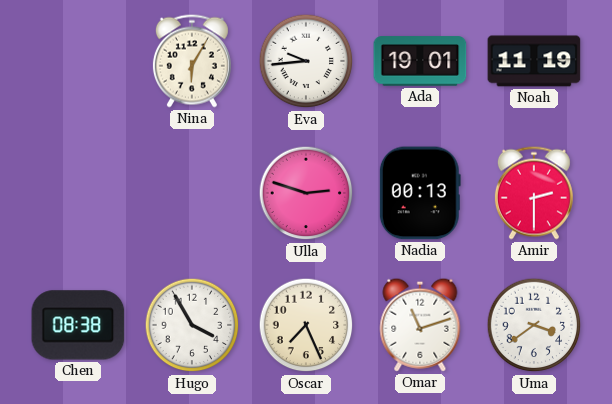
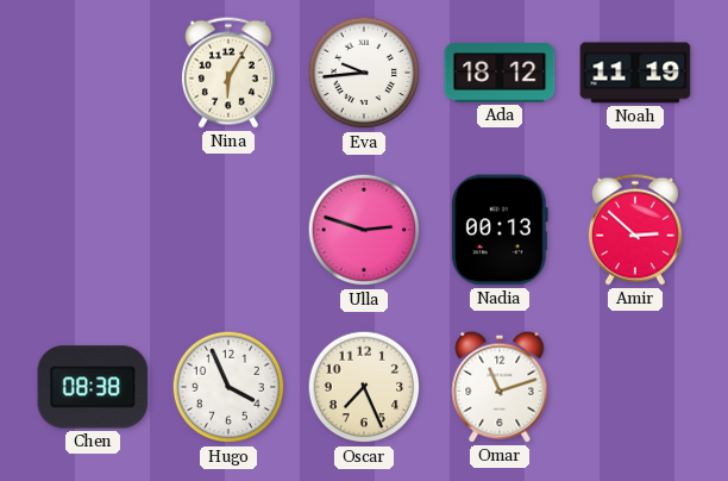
Ada: 19:01 -> 18:12 (500, 73)
Amir: 2:30 -> 2:52 (635, 230)
Hugo: 3:55 -> 3:56 (228, 387)
Uma: 3:39 -> none (534, 325)
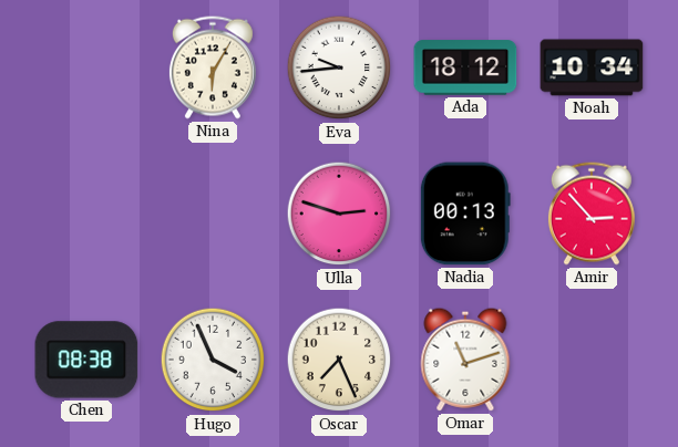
Noah: 11:19 -> 10:34 (592, 67)
Amir: 2:52 -> 2:53 (592, 214)
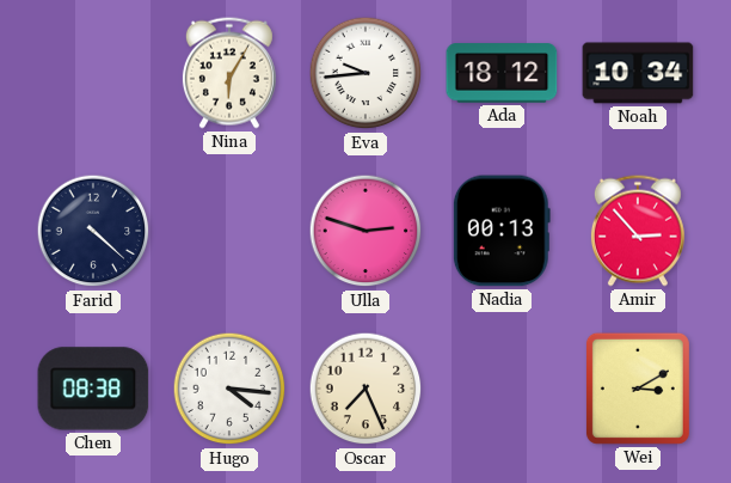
Farid: none -> 4:22 (93, 231)
Hugo: 3:56 -> 4:16 (229, 389)
Omar: 11:12 -> none (465, 360)
Wei: none -> 3:10 (638, 389)
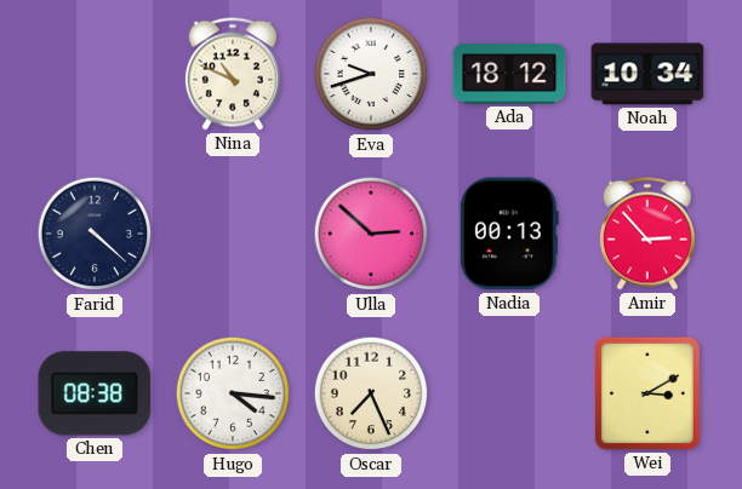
Nina: 6:05 -> 10:49 (233, 74)
Eva: 9:44 -> 9:42 (371, 74)
Ulla: 2:48 -> 2:52 (371, 234)
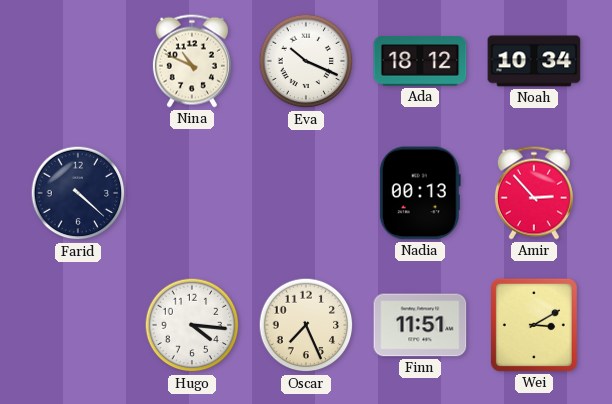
Eva: 9:42 -> 10:19 (306, 61)
Ulla: 2:52 -> none (371, 234)
Chen: 08:38 -> none (95, 393)
Finn: none -> 11:51 (420, 325)
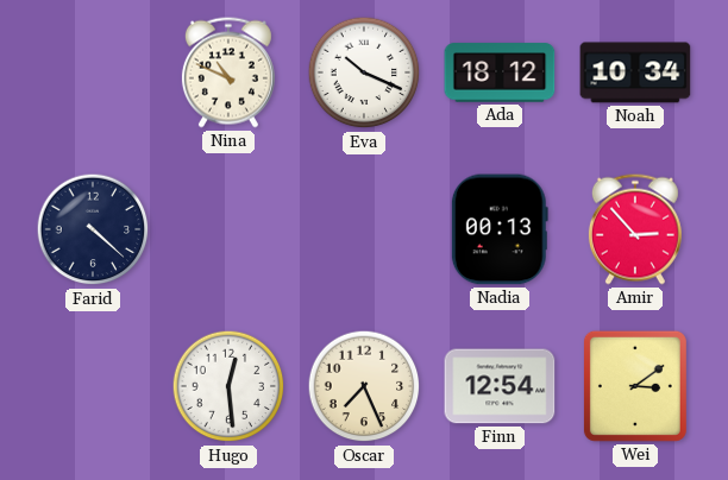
Hugo: 4:16 -> 12:29 (228, 386)
Finn: 11:51 -> 12:54 (500, 386)
Wei: 3:10 -> 3:09 (635, 386)
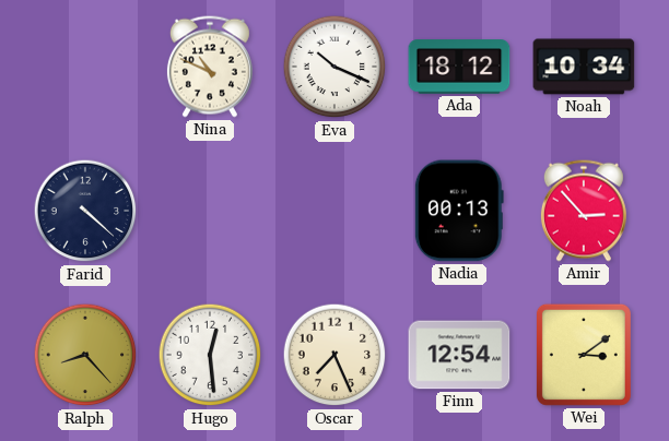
Ralph: none -> 8:23 (85, 355)
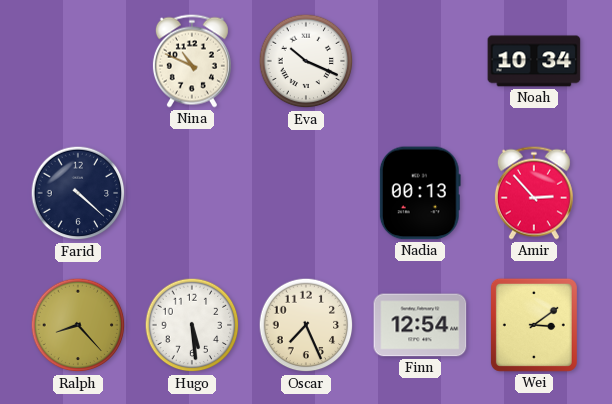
Ada: 18:12 -> none (459, 67)
Hugo: 12:29 -> 5:29 (192, 325)
